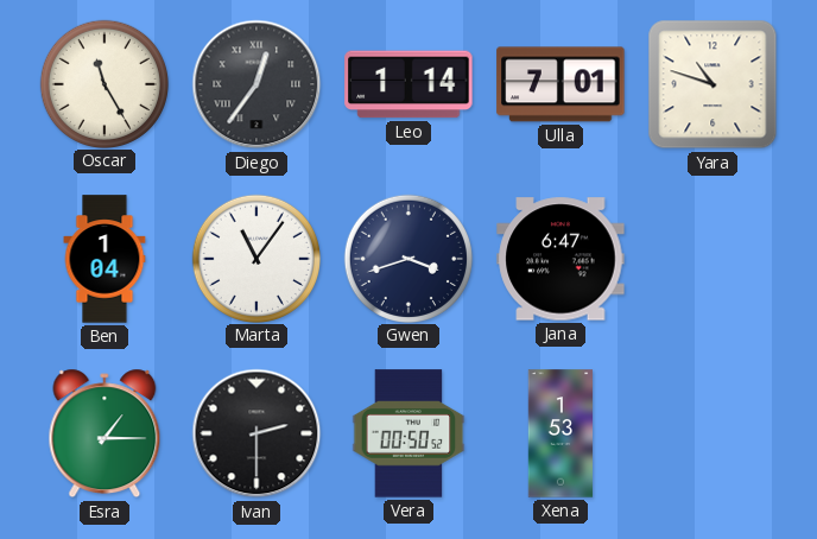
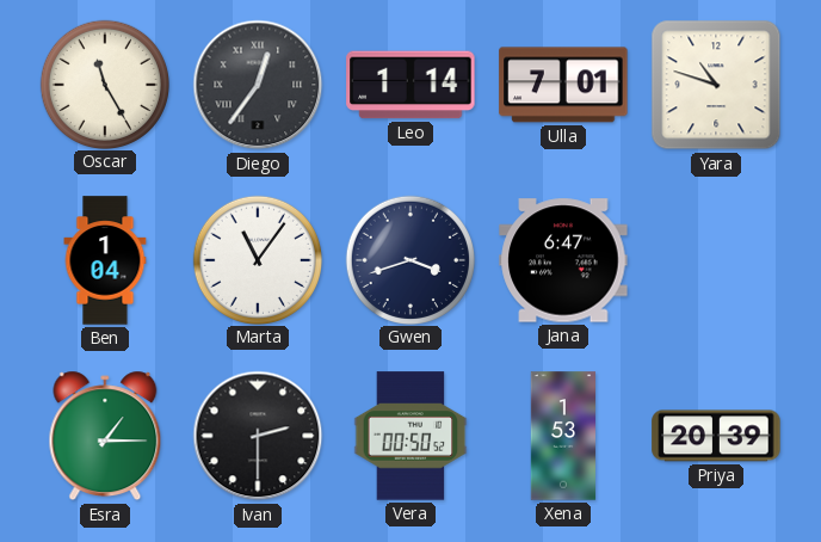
Priya: none -> 20:39 (716, 436)
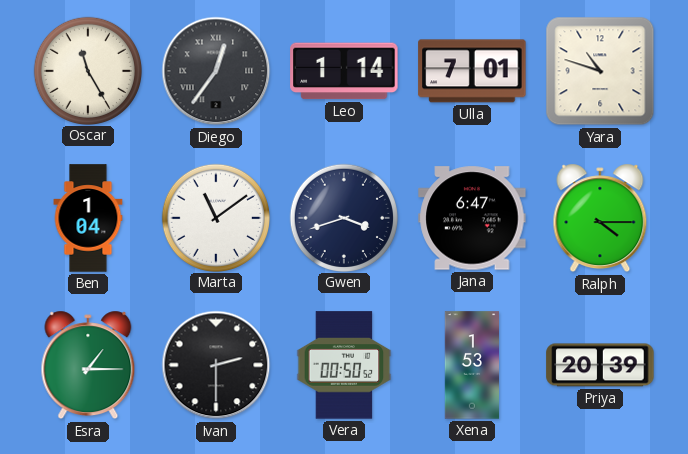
Marta: 11:06 -> 11:09 (215, 217)
Ralph: none -> 4:15 (600, 218)
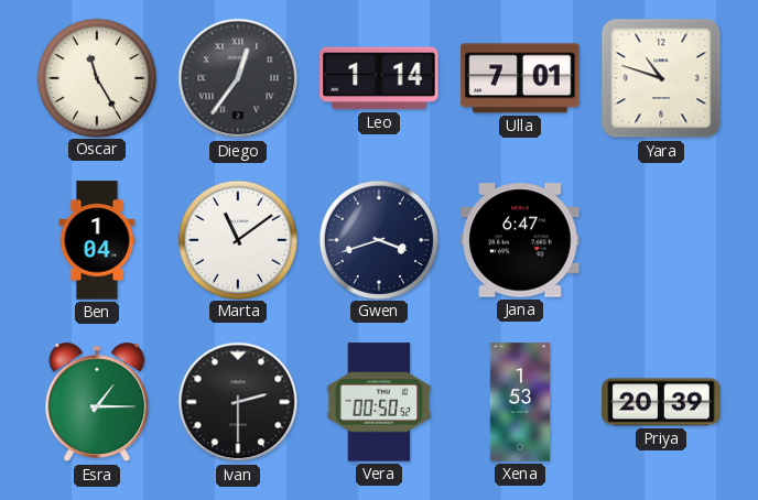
Ralph: 4:15 -> none (600, 218)
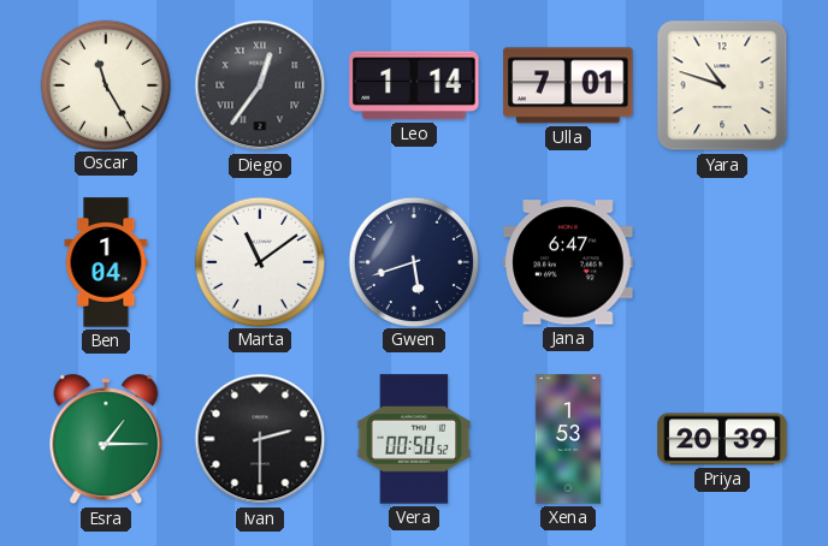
Gwen: 3:42 -> 5:42 (413, 261)
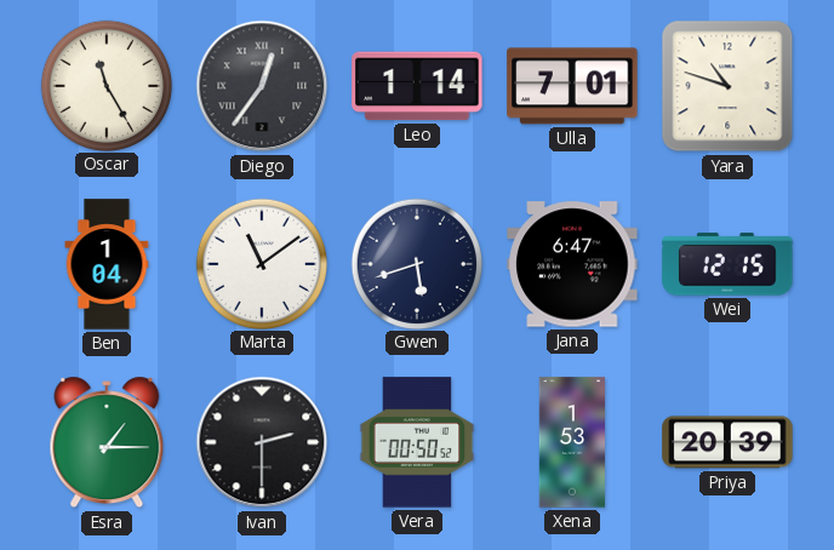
Wei: none -> 12:15 (727, 264)
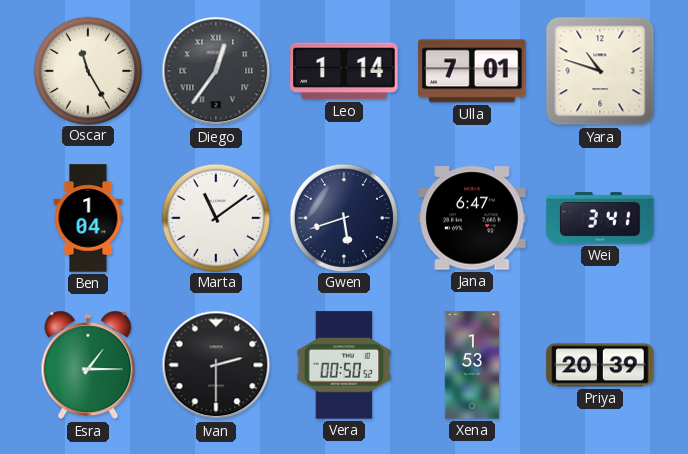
Wei: 12:15 -> 3:41 (600, 218)
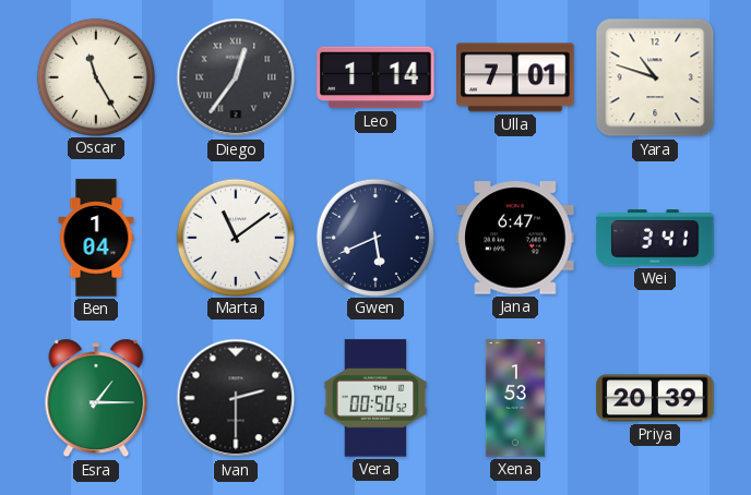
Gwen: 5:42 -> 5:41 (374, 237)
